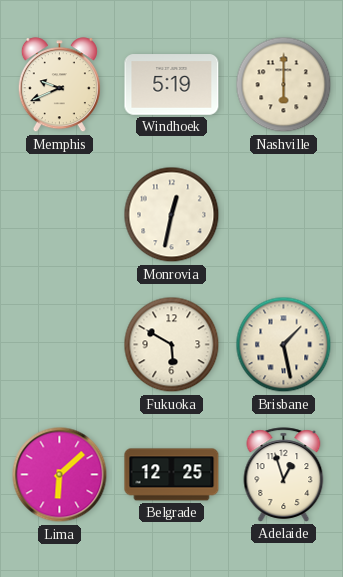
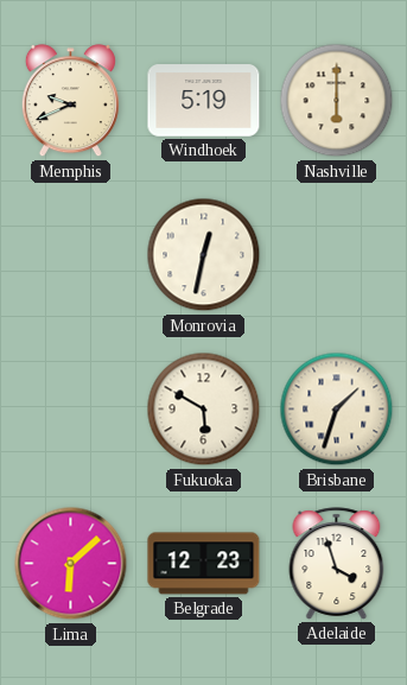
Brisbane: 1:28 -> 1:33 (337, 410)
Belgrade: 12:25 -> 12:23 (204, 564)
Adelaide: 12:57 -> 3:57 (337, 564)
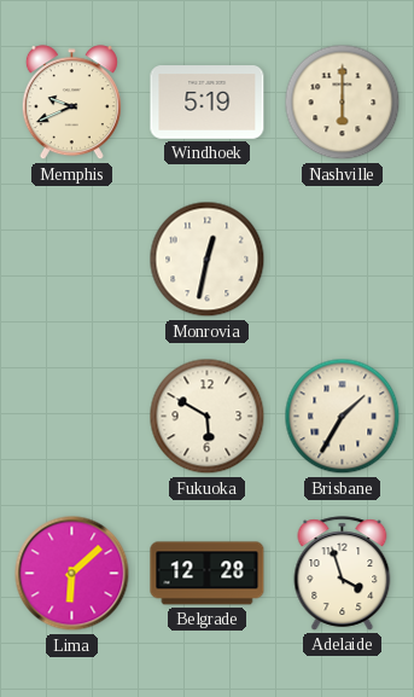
Brisbane: 1:33 -> 1:35 (343, 417)
Belgrade: 12:23 -> 12:28 (208, 574)
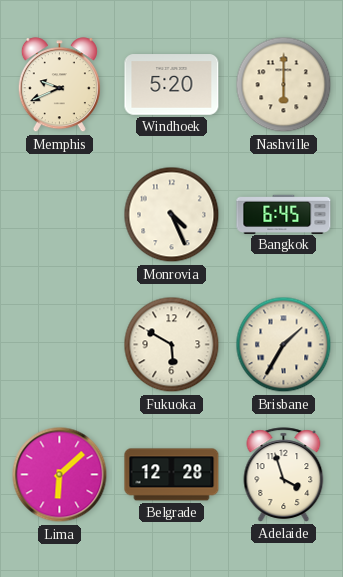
Windhoek: 5:19 -> 5:20 (172, 85)
Monrovia: 12:32 -> 4:26 (172, 215)
Bangkok: none -> 6:45 (284, 214)
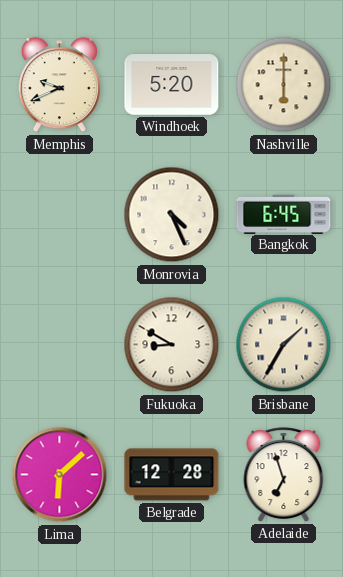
Fukuoka: 5:50 -> 8:50 (172, 345)
Adelaide: 3:57 -> 6:57 (284, 475)
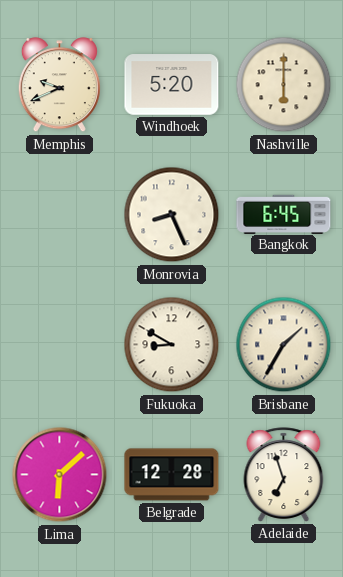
Monrovia: 4:26 -> 8:26 (172, 215)
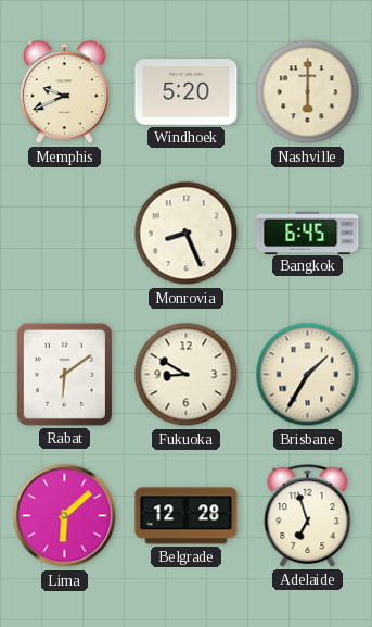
Rabat: none -> 6:09 (64, 374)
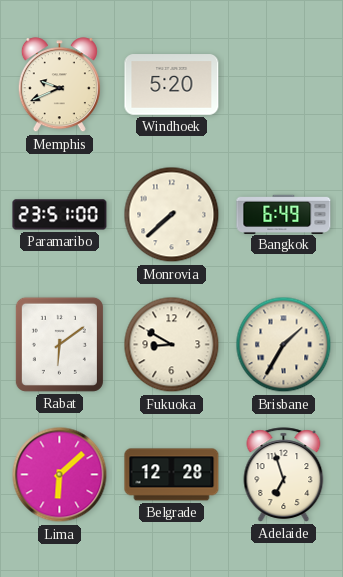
Nashville: 6:00 -> none (308, 92)
Paramaribo: none -> 23:51 (60, 215)
Monrovia: 8:26 -> 7:38 (172, 215)
Bangkok: 6:45 -> 6:49 (284, 214)
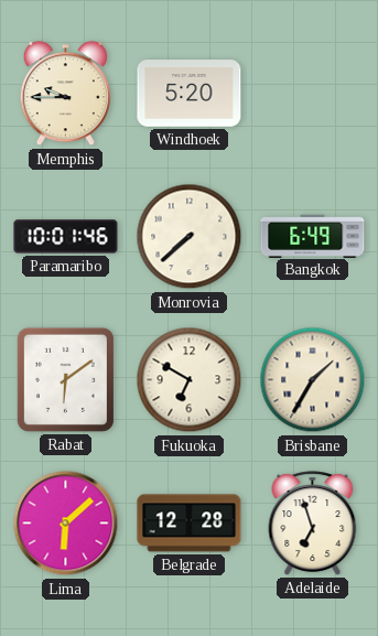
Memphis: 9:41 -> 9:45 (65, 94)
Paramaribo: 23:51 -> 10:01 (66, 237)
Fukuoka: 8:50 -> 6:50 (190, 380)
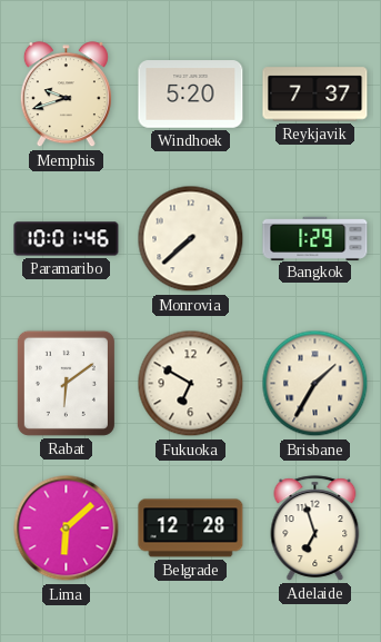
Memphis: 9:45 -> 9:42 (66, 95)
Reykjavik: none -> 7:37 (315, 95)
Bangkok: 6:49 -> 1:29 (315, 238)
